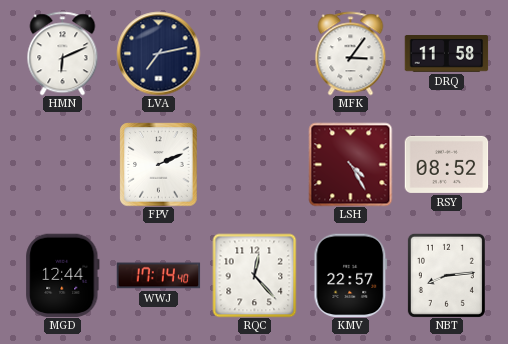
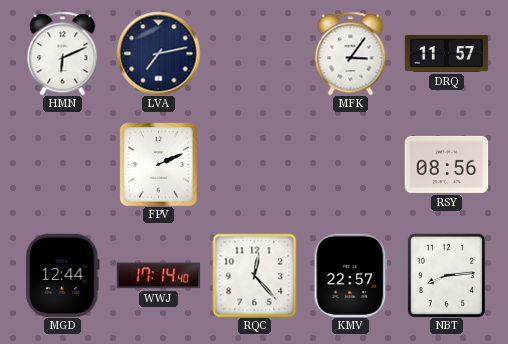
DRQ: 11:58 -> 11:57 (446, 54)
LSH: 4:25 -> none (350, 164)
RSY: 08:52 -> 08:56 (446, 164)
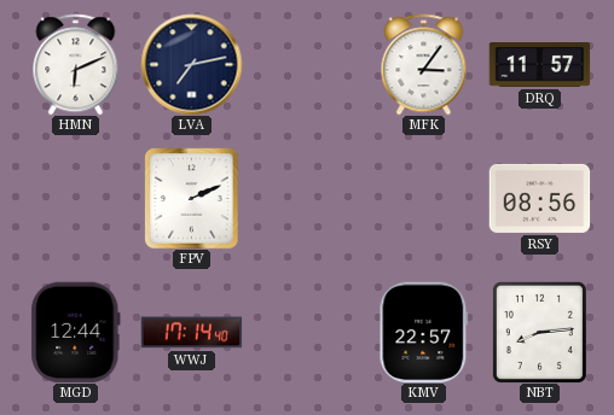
RQC: 12:23 -> none (254, 275)
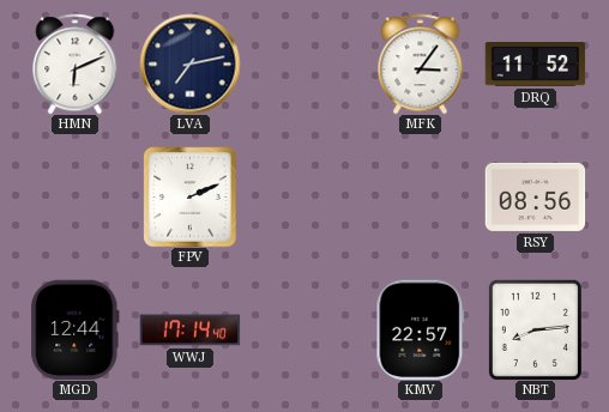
DRQ: 11:57 -> 11:52 (535, 65)
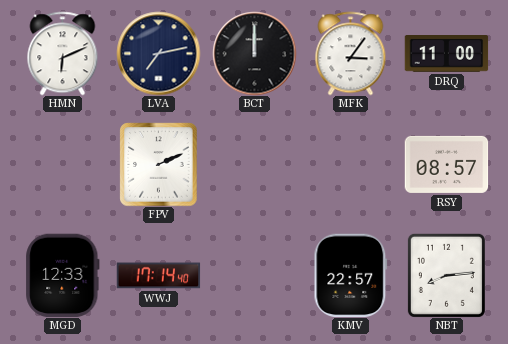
BCT: none -> 12:00 (254, 53)
DRQ: 11:52 -> 11:00 (446, 54)
RSY: 08:56 -> 08:57 (446, 164)
MGD: 12:44 -> 12:33 (63, 275)
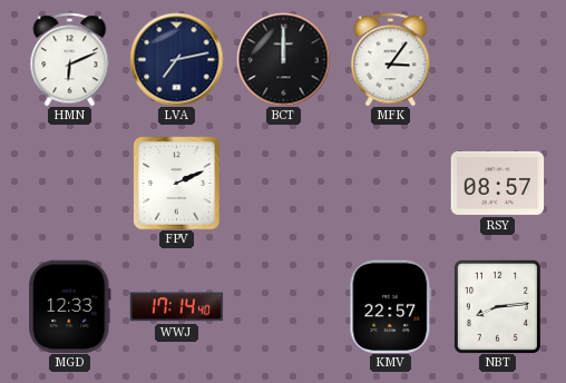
DRQ: 11:00 -> none (446, 54)
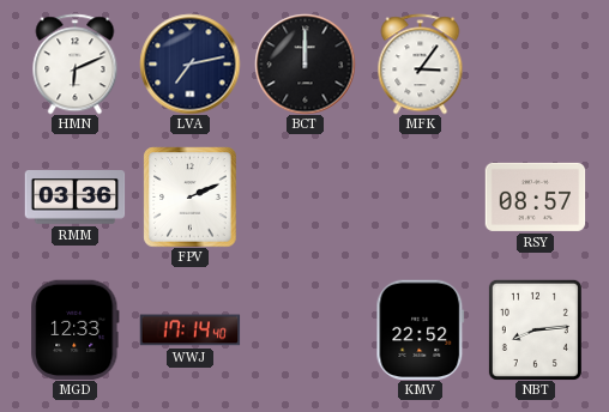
RMM: none -> 03:36 (74, 198)
KMV: 22:57 -> 22:52 (421, 329)
